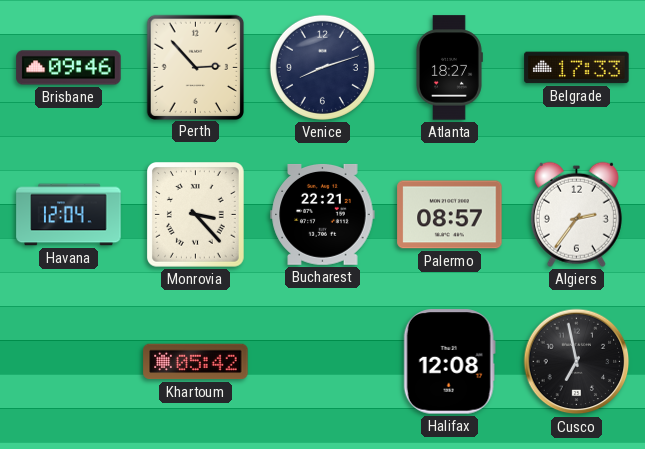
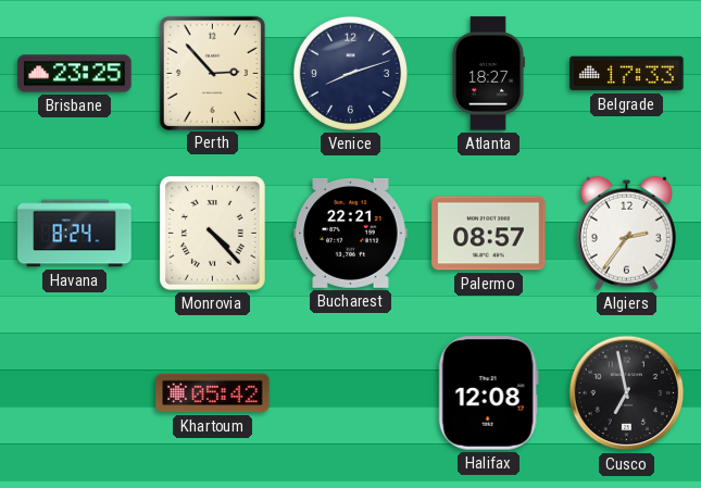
Brisbane: 09:46 -> 23:25 (75, 74)
Havana: 12:04 -> 8:24 (75, 234)
Monrovia: 3:23 -> 4:23 (213, 234)
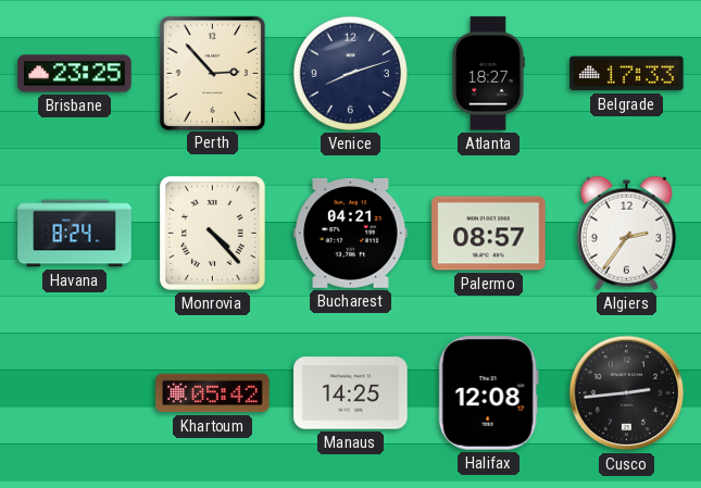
Bucharest: 22:21 -> 04:21 (351, 233)
Manaus: none -> 14:25 (351, 393)
Cusco: 6:58 -> 2:44 (627, 393)
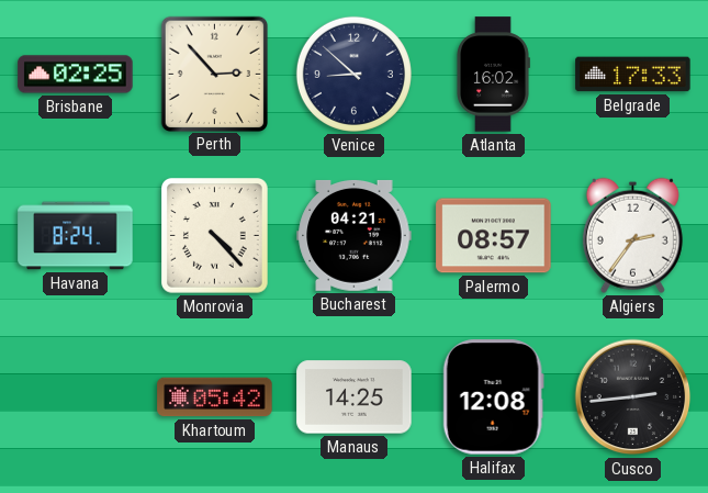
Brisbane: 23:25 -> 02:25 (76, 75)
Venice: 8:12 -> 8:52 (353, 74)
Atlanta: 18:27 -> 16:02 (494, 75)
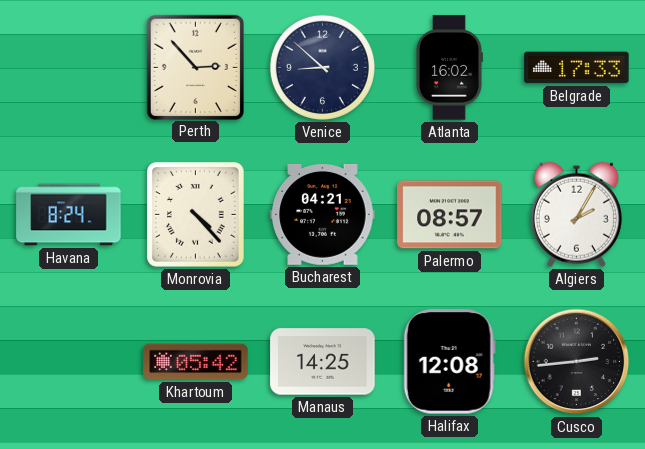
Brisbane: 02:25 -> none (76, 75)
Algiers: 2:36 -> 2:05 (576, 214)
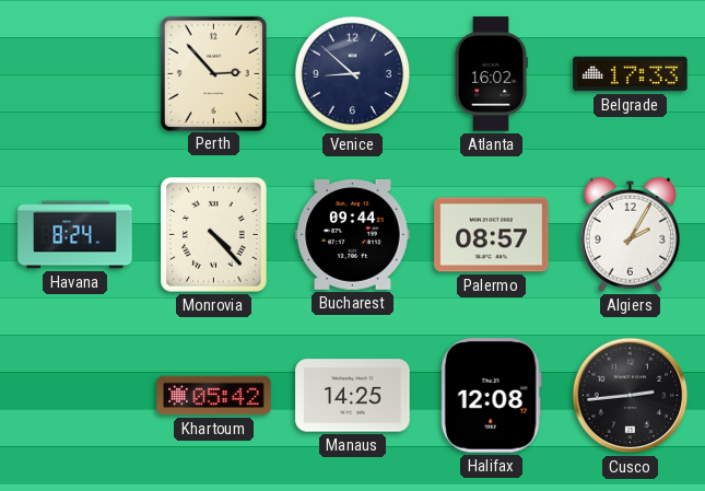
Bucharest: 04:21 -> 09:44 (353, 234)
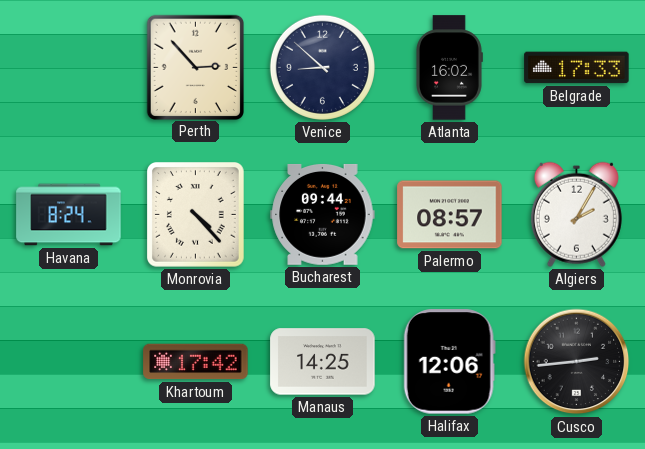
Khartoum: 05:42 -> 17:42 (196, 362)
Halifax: 12:08 -> 12:06 (449, 362)
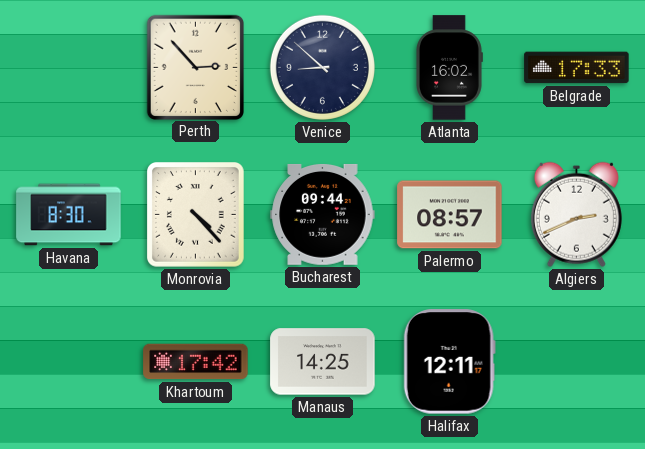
Havana: 8:24 -> 8:30 (69, 215)
Algiers: 2:05 -> 2:41 (576, 214)
Halifax: 12:06 -> 12:11 (449, 362)
Cusco: 2:44 -> none (577, 362)
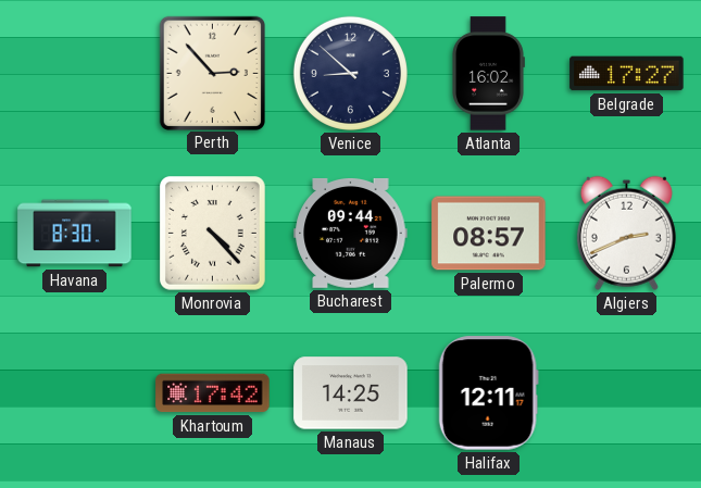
Belgrade: 17:33 -> 17:27 (627, 74)
